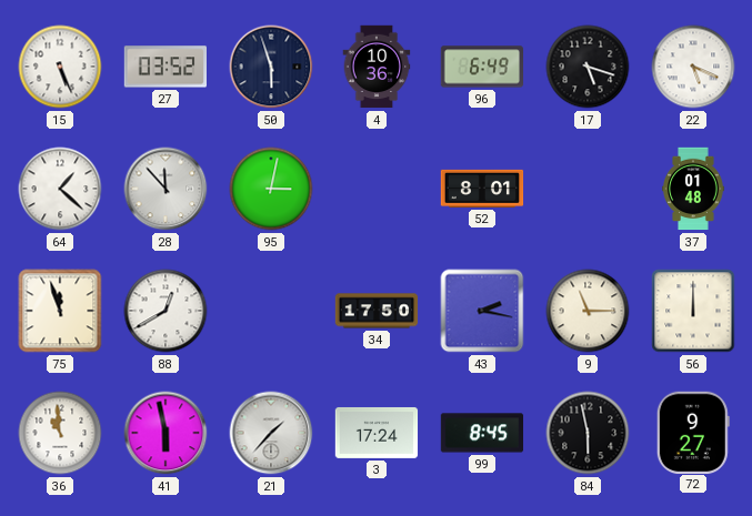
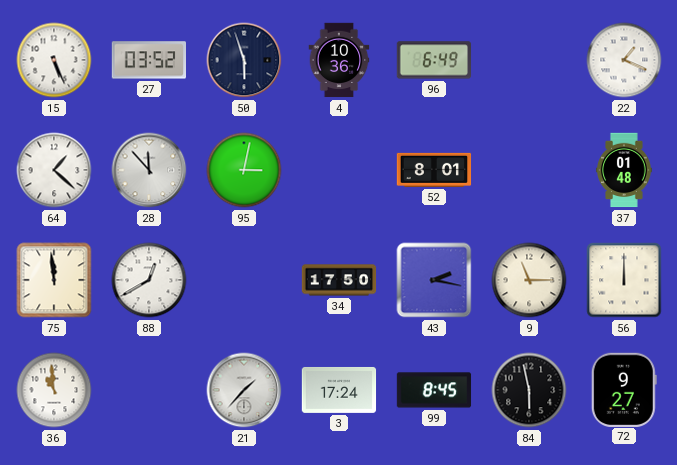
17: 5:18 -> none (588, 67)
22: 5:19 -> 1:19 (624, 60)
75: 11:57 -> 11:59 (54, 280)
41: 5:58 -> none (166, 433)
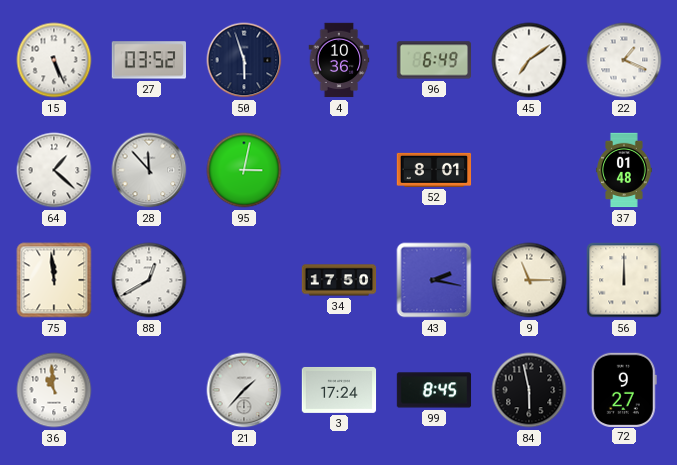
45: none -> 7:09 (529, 60)
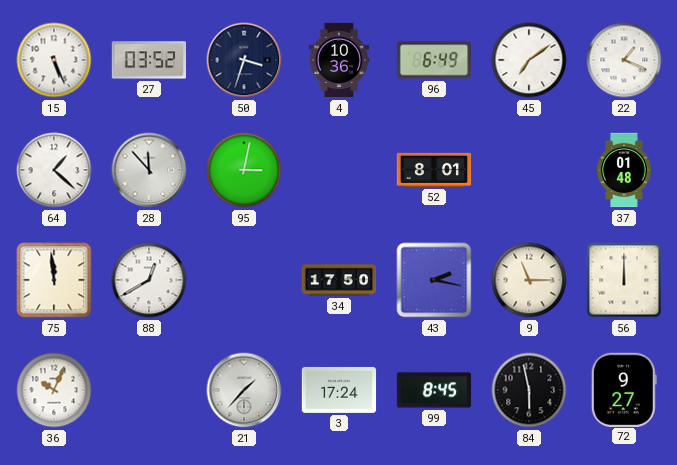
50: 5:57 -> 3:33 (244, 60)
36: 10:59 -> 10:04 (54, 390)
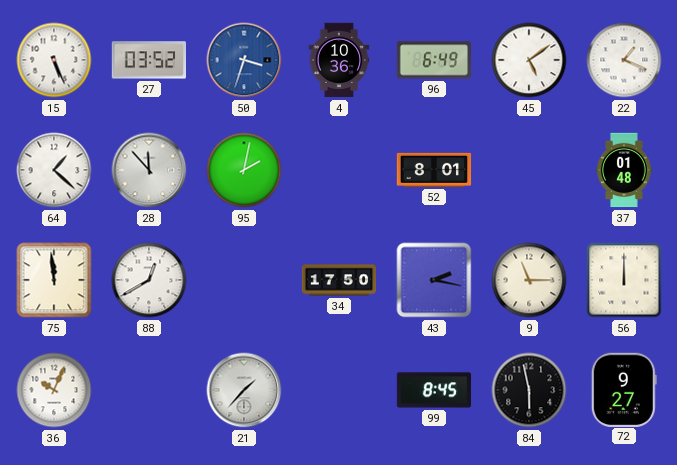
50 dial: navy -> blue (244, 60)
45: 7:09 -> 5:09 (529, 60)
95: 3:02 -> 2:02 (244, 170)
3: 17:24 -> none (339, 390)
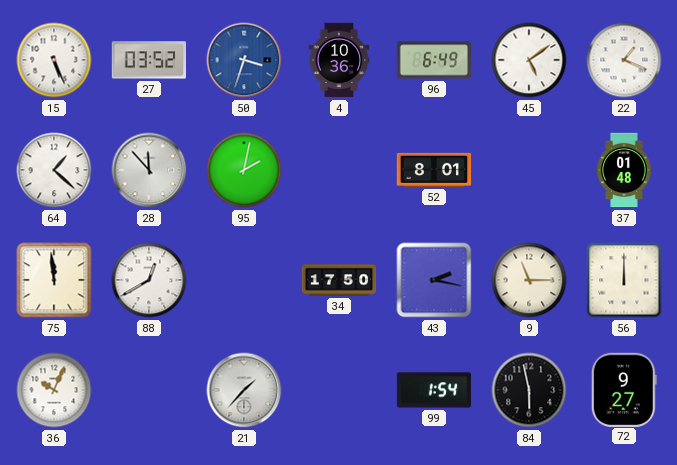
99: 8:45 -> 1:54 (434, 390)
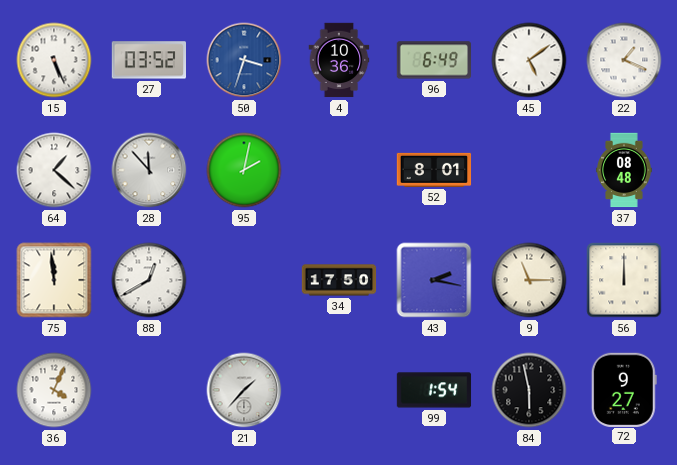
37: 01:48 -> 08:48 (624, 170)
36: 10:04 -> 4:04 (54, 390)
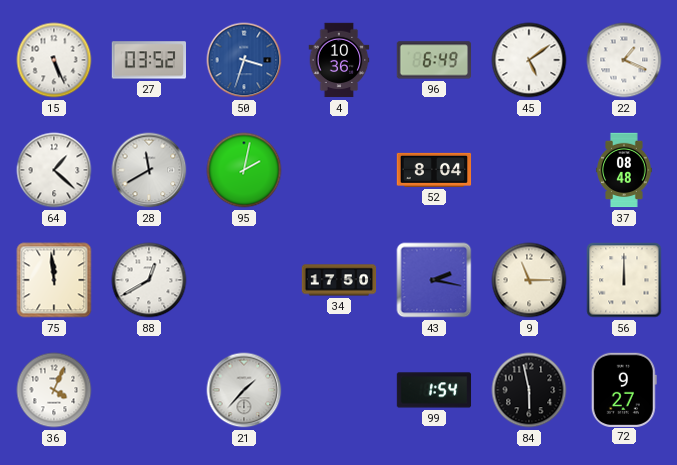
28: 11:53 -> 11:40 (149, 170)
52: 8:01 -> 8:04 (434, 170)
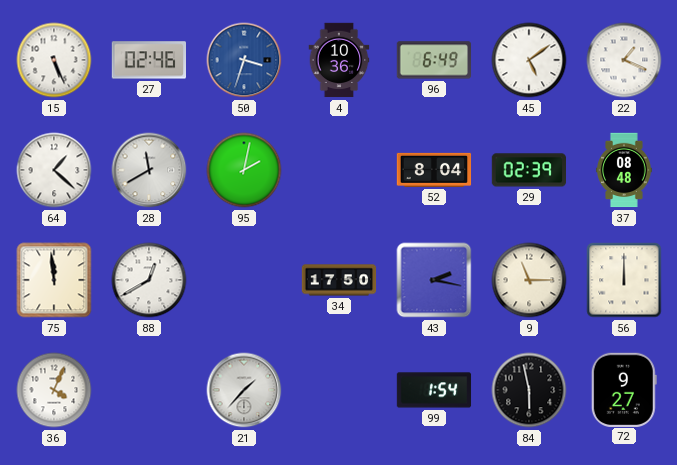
27: 03:52 -> 02:46 (148, 60)
29: none -> 02:39 (528, 170)
